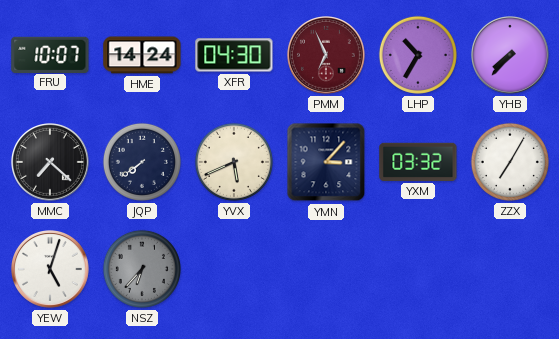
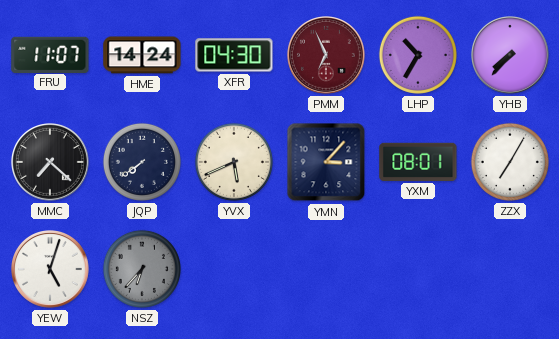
FRU: 10:07 -> 11:07 (50, 54)
YXM: 03:32 -> 08:01 (418, 162)
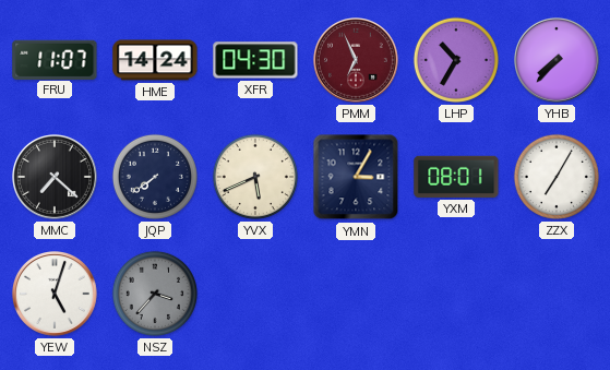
YMN: 3:07 -> 3:05 (356, 177)
NSZ: 6:37 -> 3:37 (155, 294)
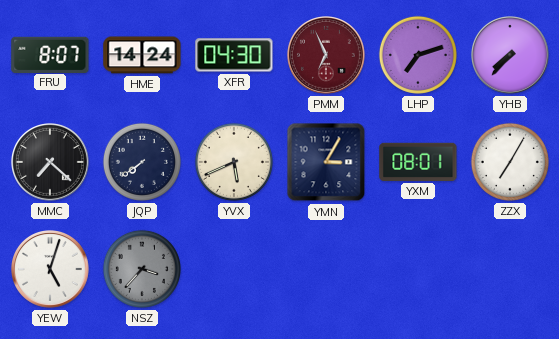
FRU: 11:07 -> 8:07 (50, 54)
LHP: 10:35 -> 7:12 (418, 55)
